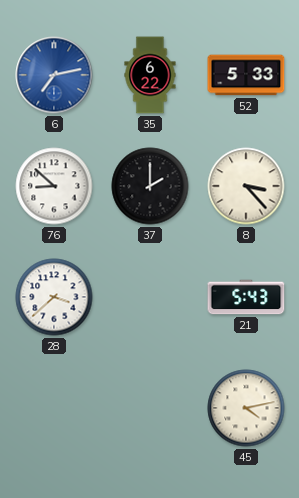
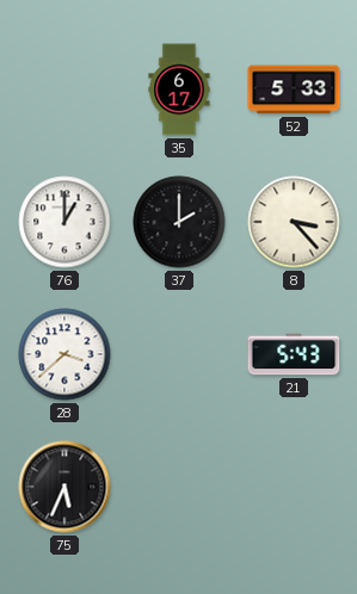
6: 7:13 -> none (54, 75)
35: 6:22 -> 6:17 (179, 89)
76: 8:52 -> 1:00 (64, 222)
75: none -> 5:34 (64, 487)
45: 4:13 -> none (246, 408)
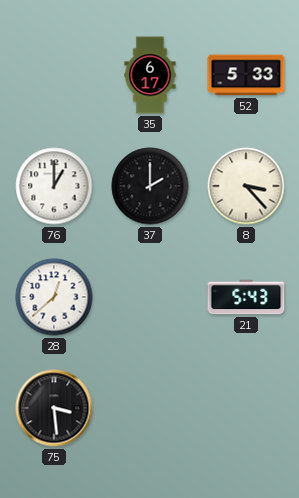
28: 3:38 -> 12:38 (54, 297)
75: 5:34 -> 3:29 (54, 408)
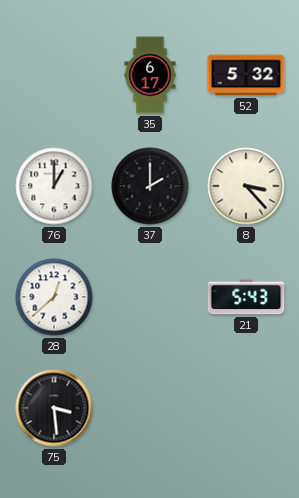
52: 5:33 -> 5:32 (246, 75)
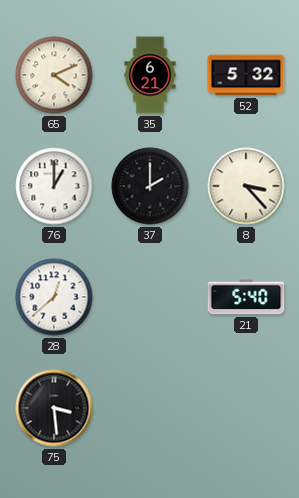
65: none -> 4:11 (54, 75)
35: 6:17 -> 6:21 (150, 75)
21: 5:43 -> 5:40 (246, 297)
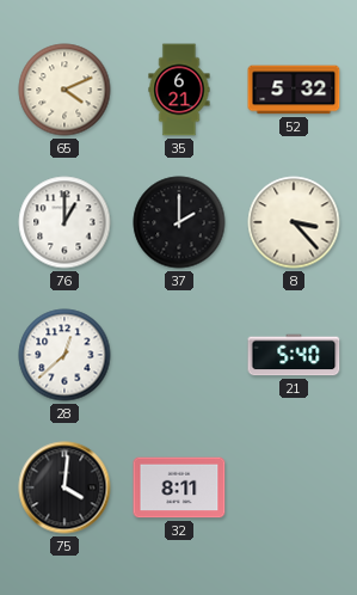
75: 3:29 -> 4:01 (64, 487)
32: none -> 8:11 (179, 487)
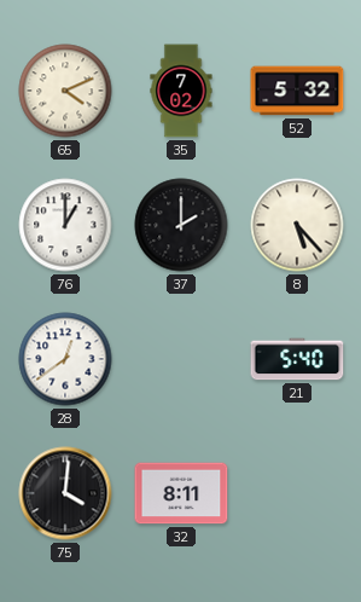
35: 6:21 -> 7:02 (181, 91)
8: 3:23 -> 5:23 (297, 225)
28: 12:38 -> 12:39 (65, 359)
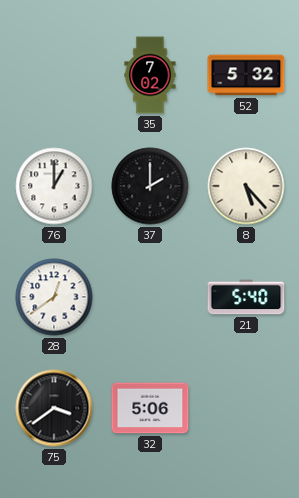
65: 4:11 -> none (65, 91)
75: 4:01 -> 3:39 (54, 408)
32: 8:11 -> 5:06 (150, 408)
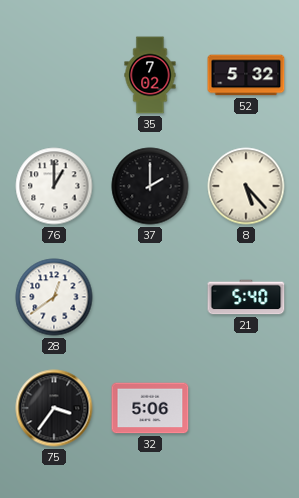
75: 3:39 -> 3:36 (54, 408)
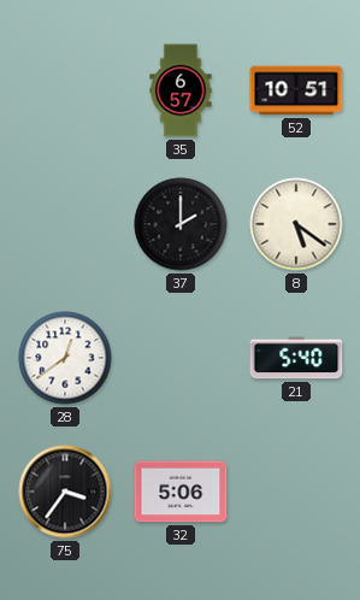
35: 7:02 -> 6:57 (181, 90)
52: 5:32 -> 10:51 (296, 90)
76: 1:00 -> none (54, 186)
8: 5:23 -> 5:21 (296, 224)
